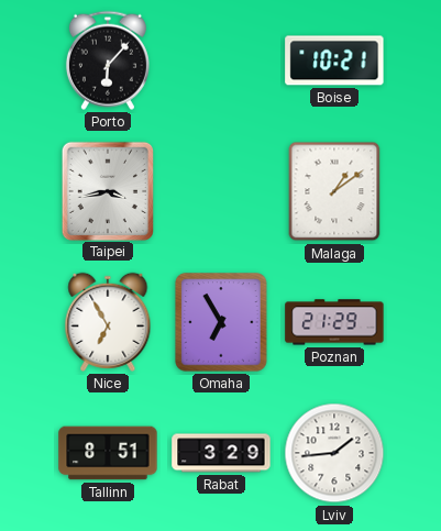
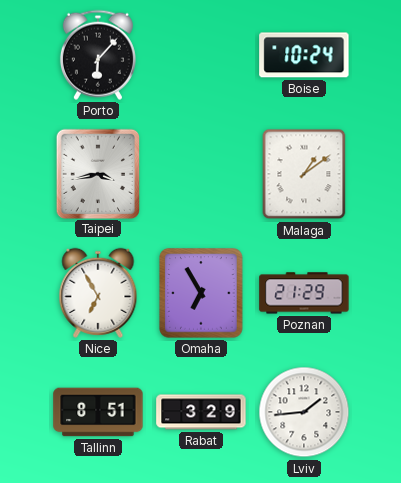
Boise: 10:21 -> 10:24 (304, 55)
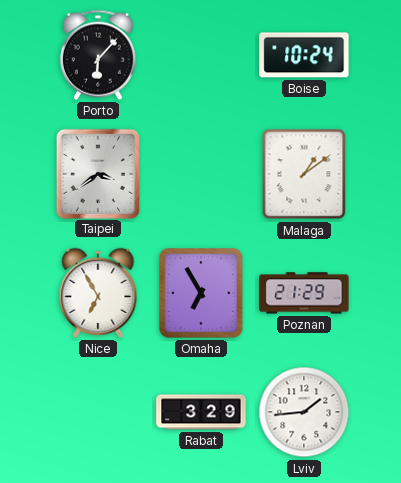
Taipei: 3:43 -> 3:39 (97, 173)
Tallinn: 8:51 -> none (98, 412)
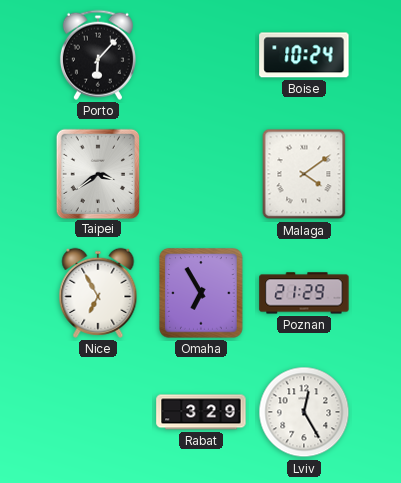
Malaga: 1:09 -> 4:09 (304, 174)
Lviv: 1:44 -> 12:25 (304, 412)
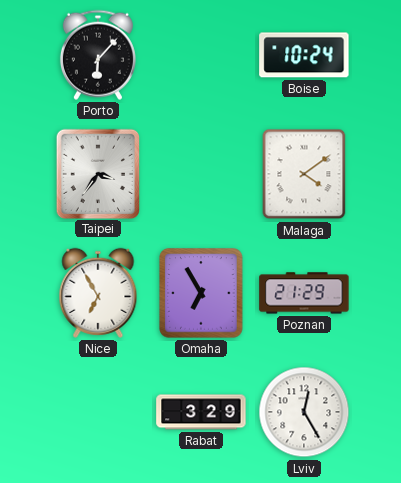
Taipei: 3:39 -> 3:36 (97, 173)
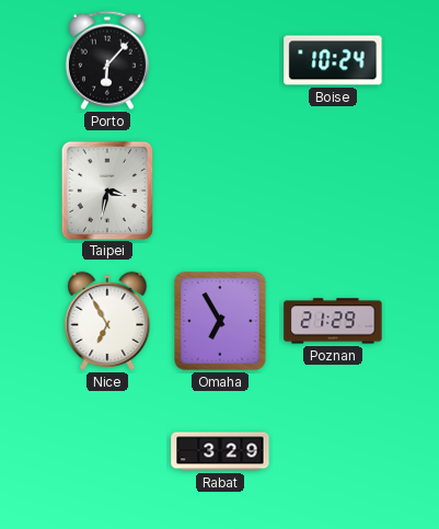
Taipei: 3:36 -> 3:32 (106, 189)
Malaga: 4:09 -> none (304, 174)
Lviv: 12:25 -> none (304, 412)
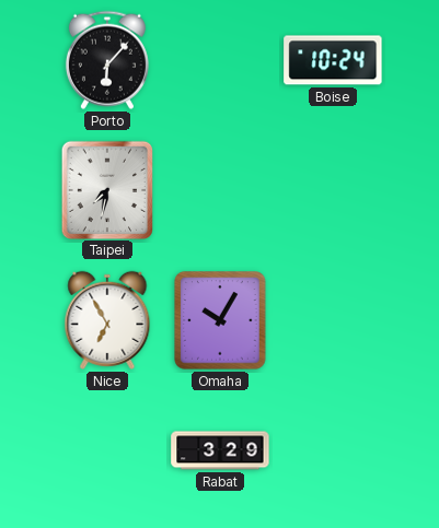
Taipei: 3:32 -> 7:32 (106, 189)
Omaha: 6:55 -> 10:05 (220, 320)
Poznan: 21:29 -> none (333, 321)
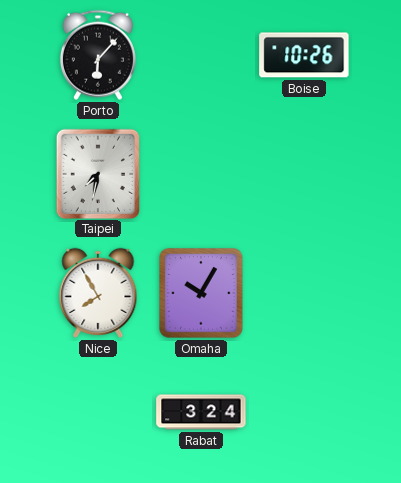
Boise: 10:24 -> 10:26 (304, 55)
Nice: 6:55 -> 7:55 (98, 293)
Rabat: 3:29 -> 3:24 (201, 412)
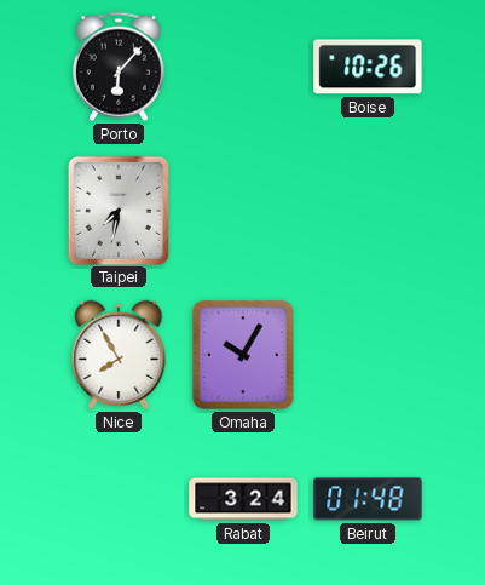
Beirut: none -> 01:48 (368, 499)
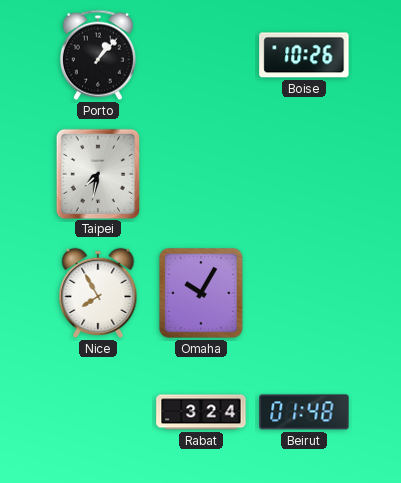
Porto: 6:07 -> 1:07 (98, 55)
